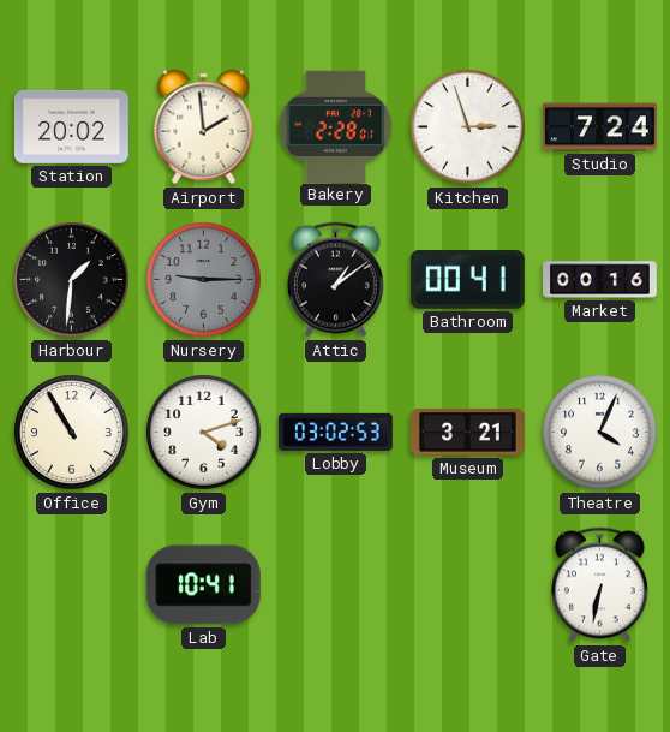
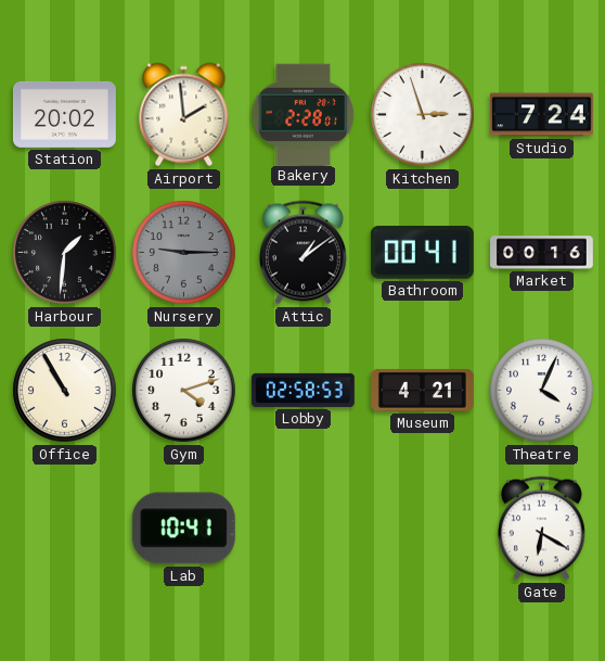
Lobby: 03:02 -> 02:58 (304, 390)
Museum: 3:21 -> 4:21 (423, 390)
Gate: 6:32 -> 6:20 (541, 529)
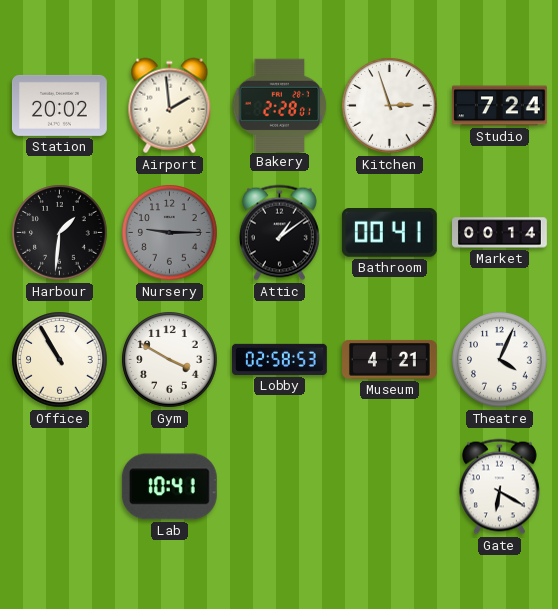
Market: 00:16 -> 00:14 (500, 233)
Gym: 4:12 -> 3:50 (170, 360)
